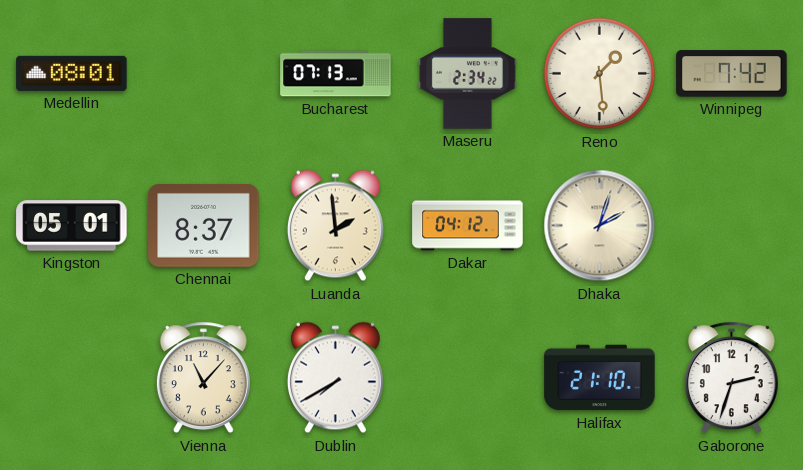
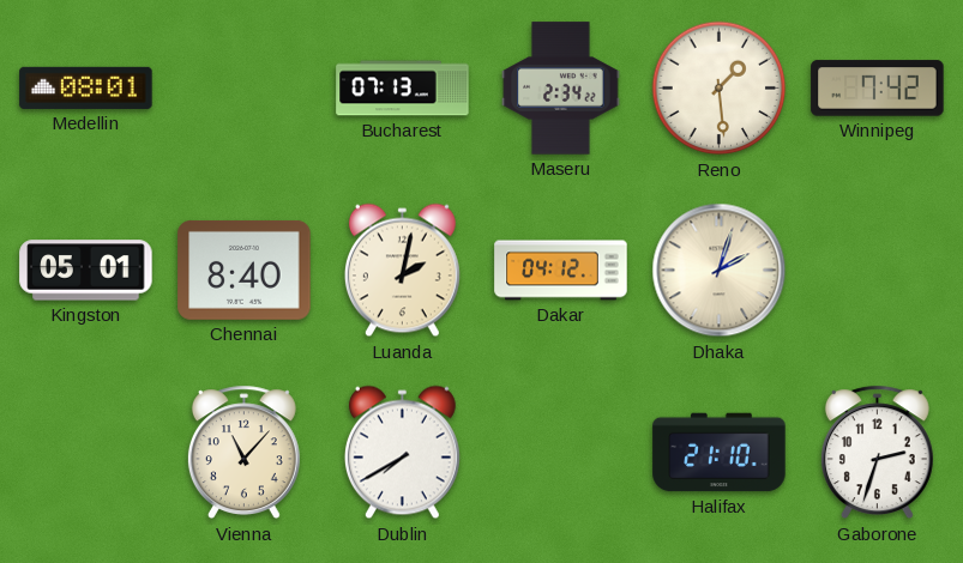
Chennai: 8:37 -> 8:40 (245, 270)
Luanda: 1:59 -> 2:02 (402, 271)
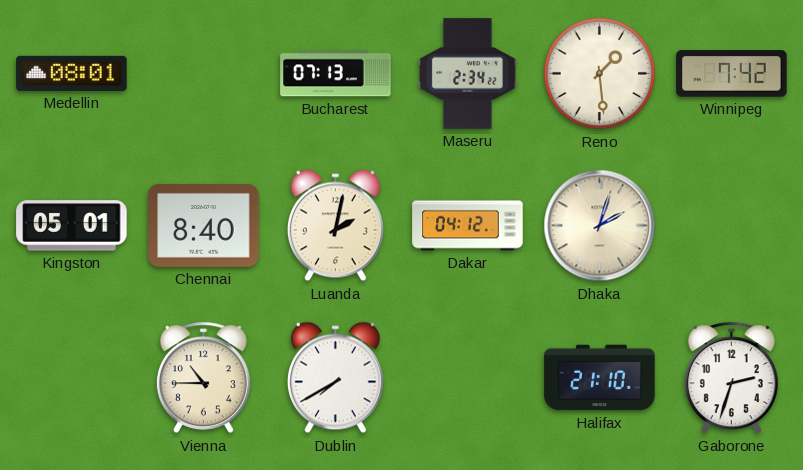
Vienna: 11:07 -> 10:45 (203, 378)
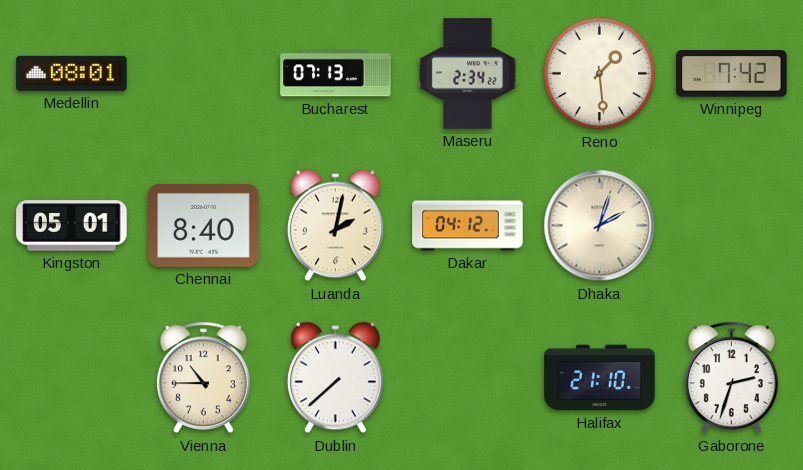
Dublin: 7:40 -> 7:38 (335, 378)
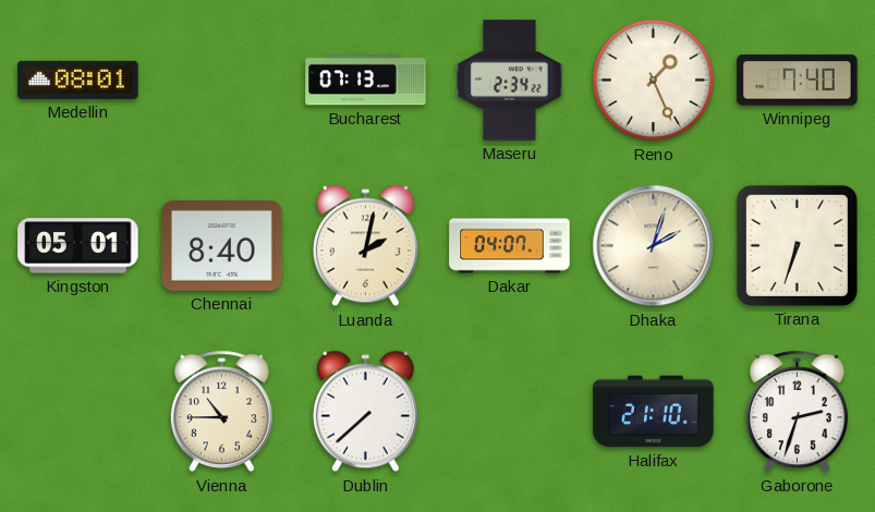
Reno: 1:29 -> 1:26 (654, 81)
Winnipeg: 7:42 -> 7:40 (798, 81)
Dakar: 04:12 -> 04:07 (510, 246)
Tirana: none -> 6:33 (797, 245)
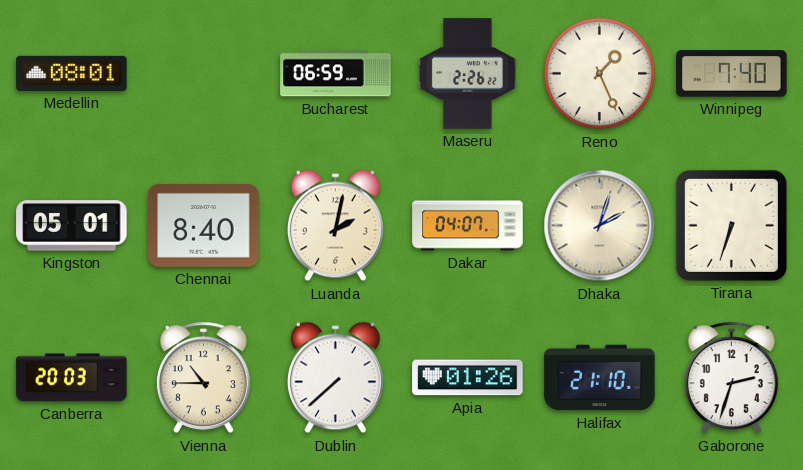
Bucharest: 07:13 -> 06:59 (336, 74)
Maseru: 2:34 -> 2:26 (468, 74)
Canberra: none -> 20:03 (72, 378)
Apia: none -> 01:26 (468, 378)
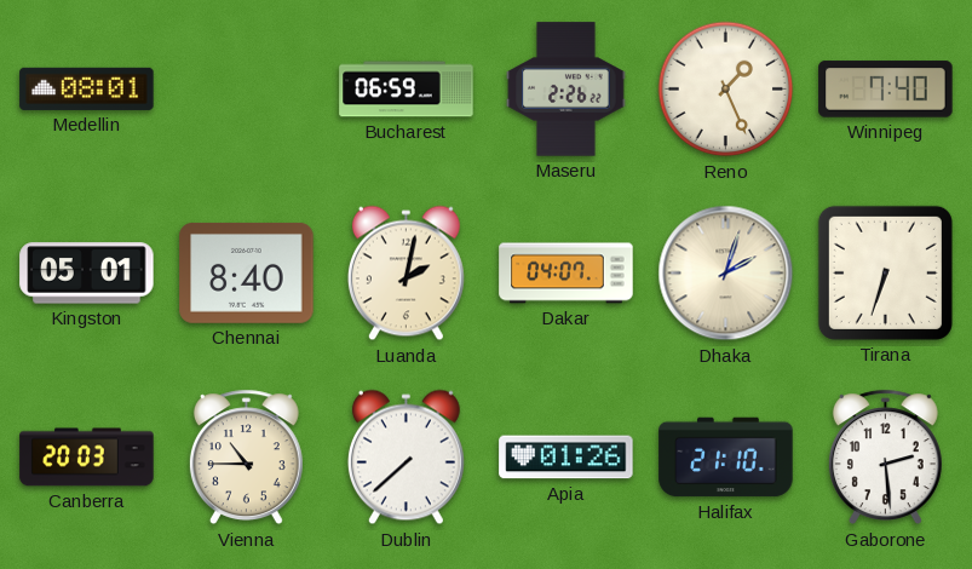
Gaborone: 2:33 -> 2:29 (885, 458)
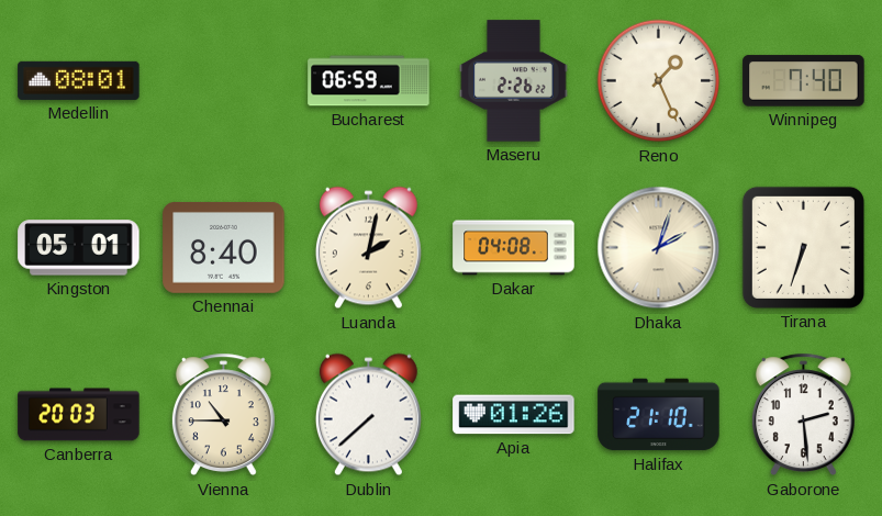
Dakar: 04:07 -> 04:08 (514, 248)
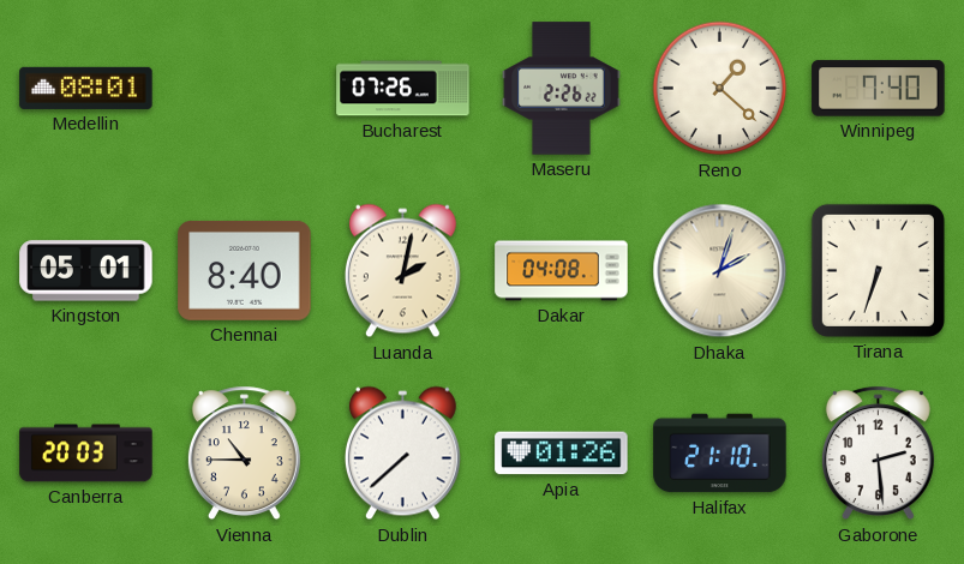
Bucharest: 06:59 -> 07:26 (403, 89)
Reno: 1:26 -> 1:22 (720, 89)
